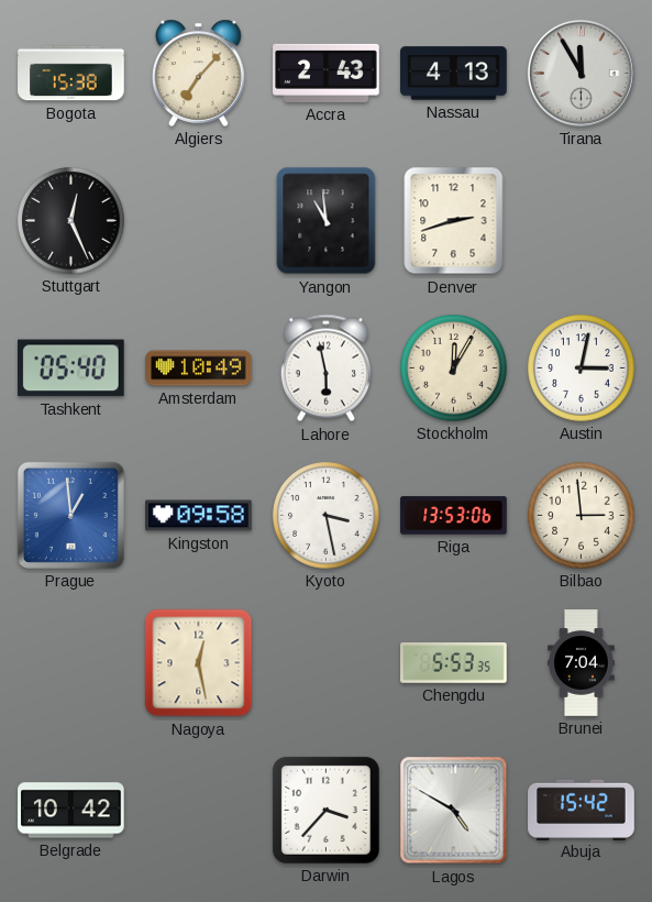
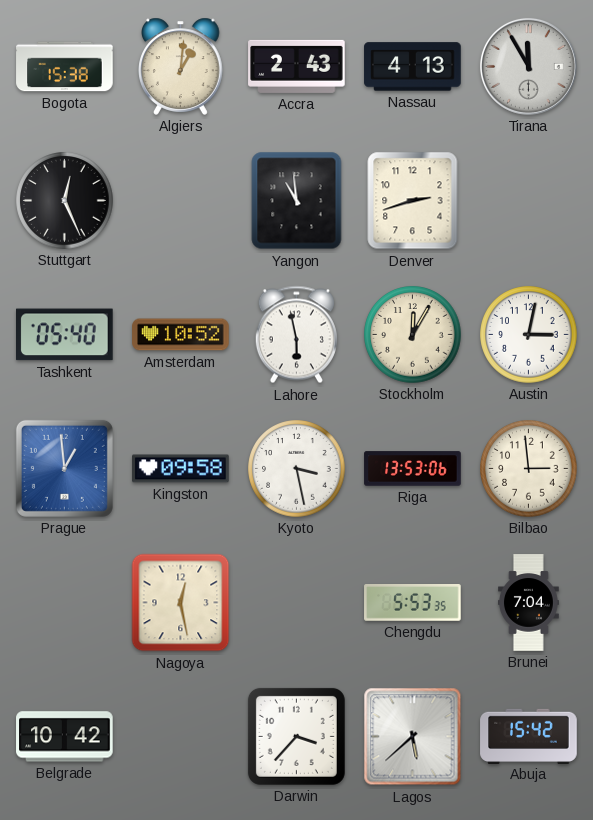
Algiers: 7:07 -> 1:01 (181, 66)
Amsterdam: 10:49 -> 10:52 (181, 335)
Lagos: 4:50 -> 5:38 (413, 737)
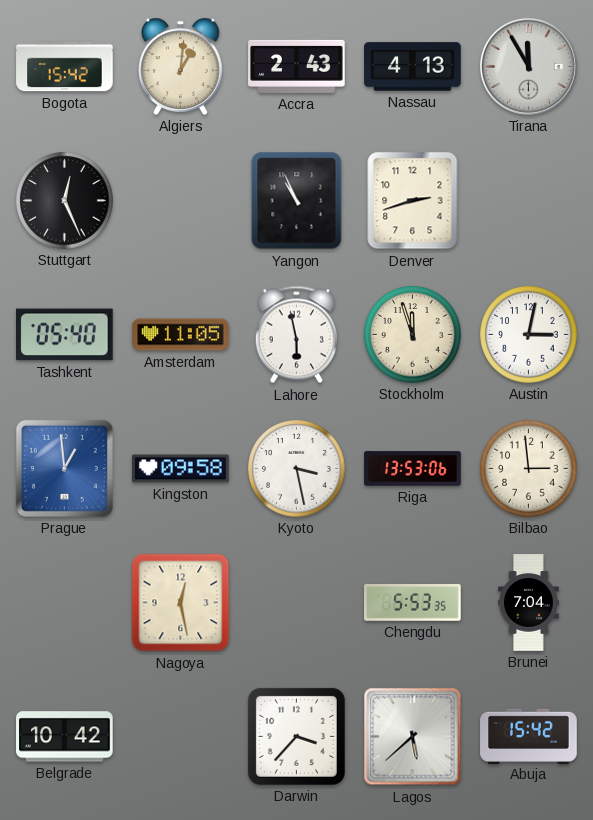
Bogota: 15:38 -> 15:42 (65, 67)
Yangon: 10:59 -> 10:56 (297, 201)
Amsterdam: 10:52 -> 11:05 (181, 335)
Stockholm: 12:05 -> 11:57 (413, 335)
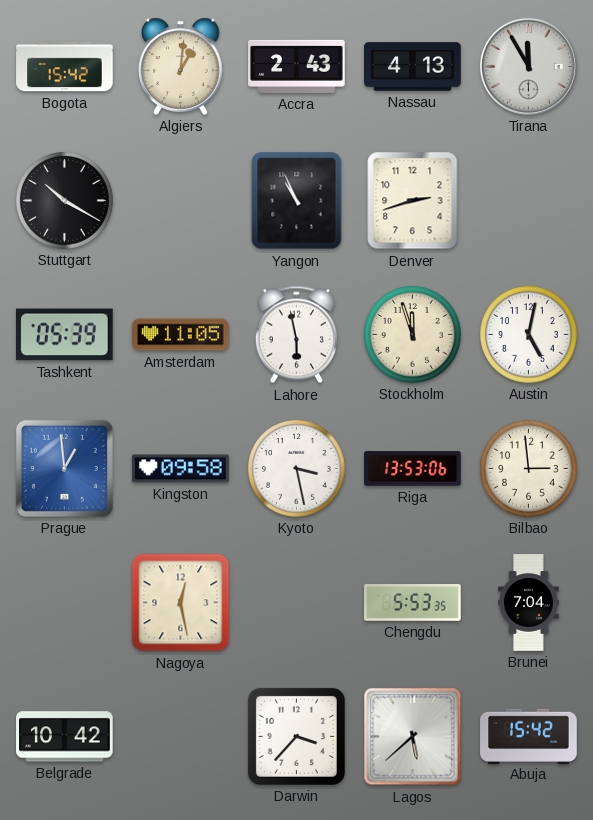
Stuttgart: 12:26 -> 10:20 (65, 201)
Tashkent: 05:40 -> 05:39 (65, 335)
Austin: 3:02 -> 5:02 (529, 335)
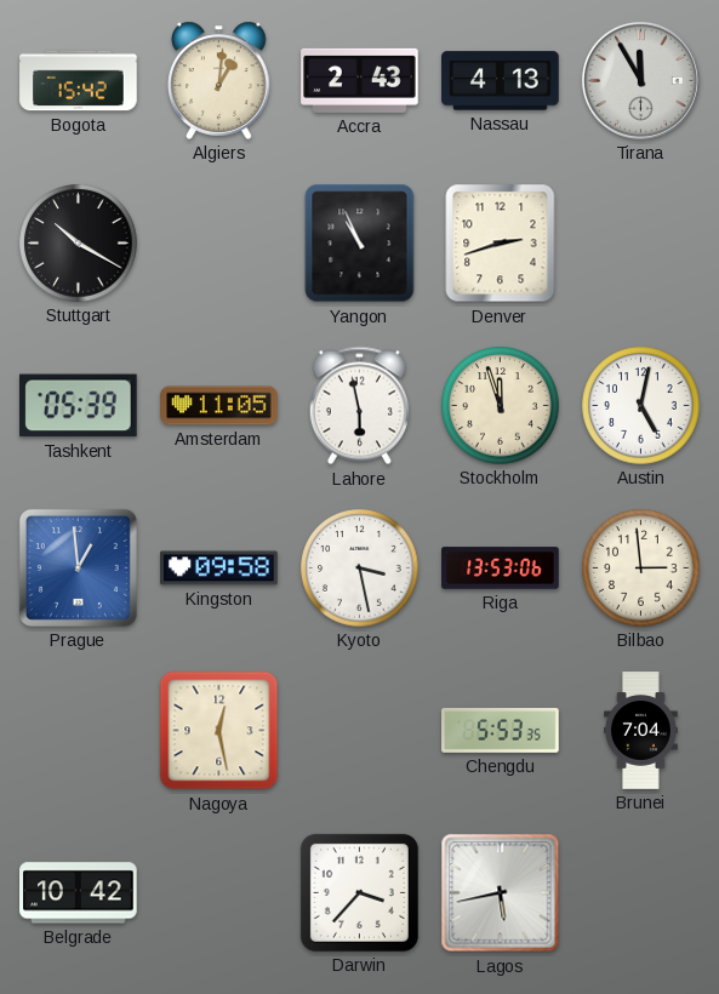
Lagos: 5:38 -> 5:43 (501, 893)
Abuja: 15:42 -> none (529, 736)
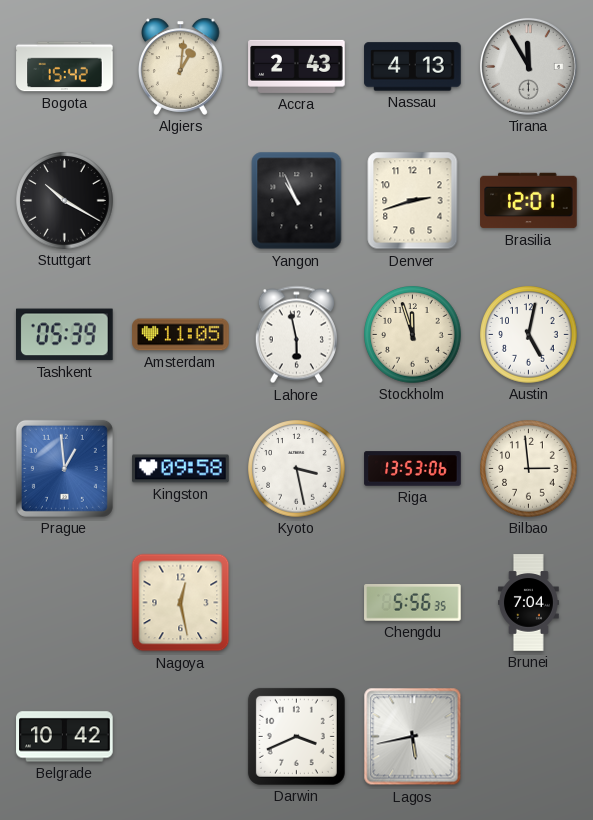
Brasilia: none -> 12:01 (529, 201)
Chengdu: 5:53 -> 5:56 (413, 603)
Darwin: 3:37 -> 3:41 (296, 736)
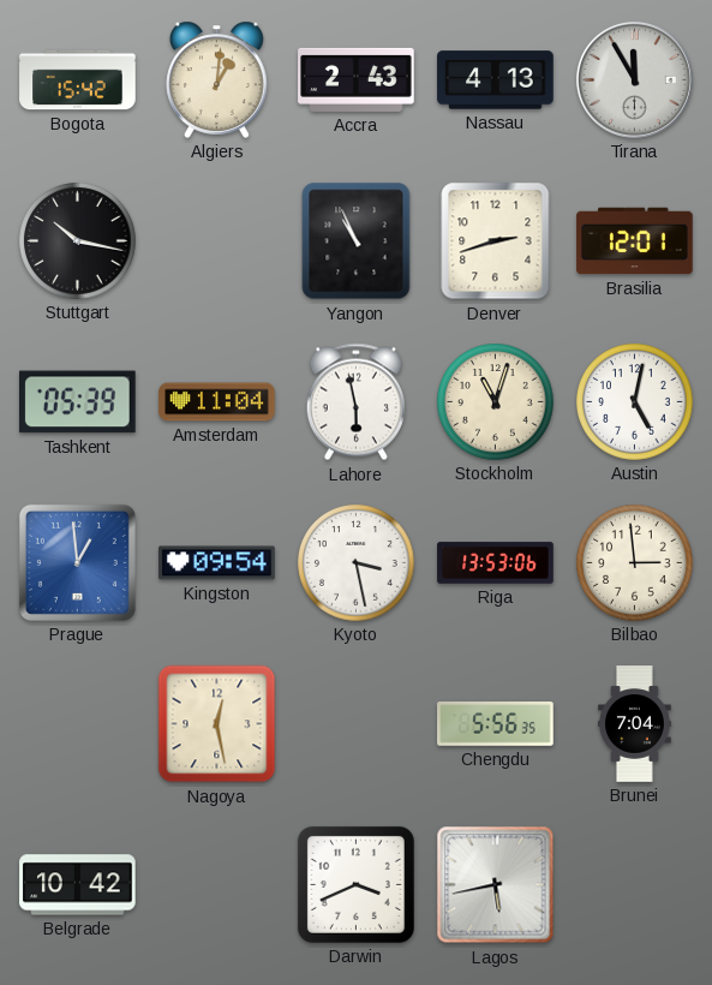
Stuttgart: 10:20 -> 10:17 (78, 241)
Amsterdam: 11:05 -> 11:04 (217, 402)
Stockholm: 11:57 -> 11:03 (496, 402)
Kingston: 09:58 -> 09:54 (217, 563)
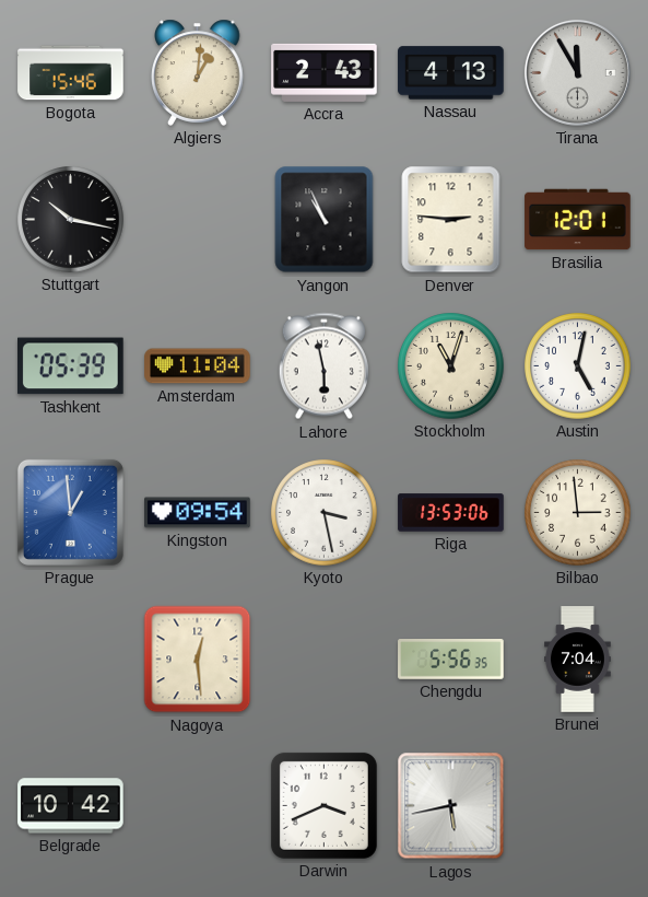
Bogota: 15:42 -> 15:46 (71, 73)
Denver: 2:42 -> 2:46 (451, 220)
Nagoya: 12:28 -> 12:29 (198, 660)
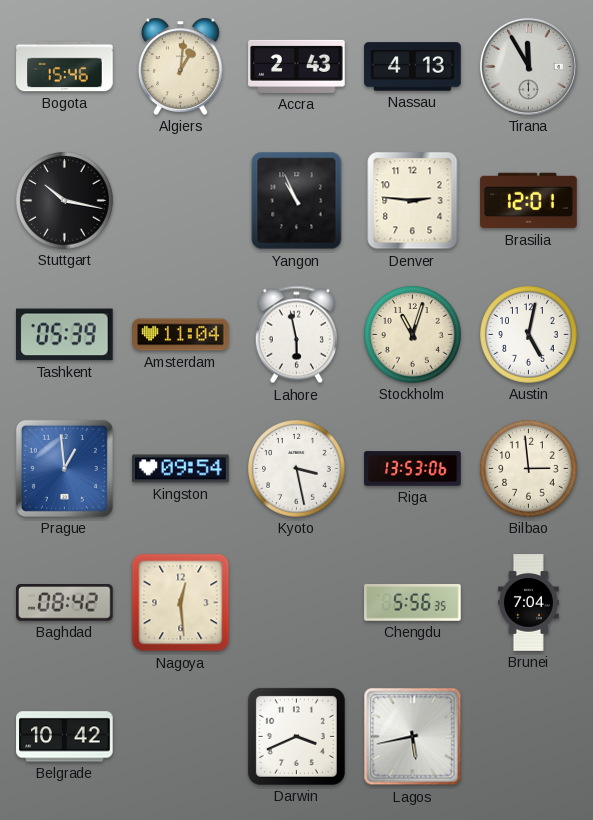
Baghdad: none -> 08:42 (65, 603)
